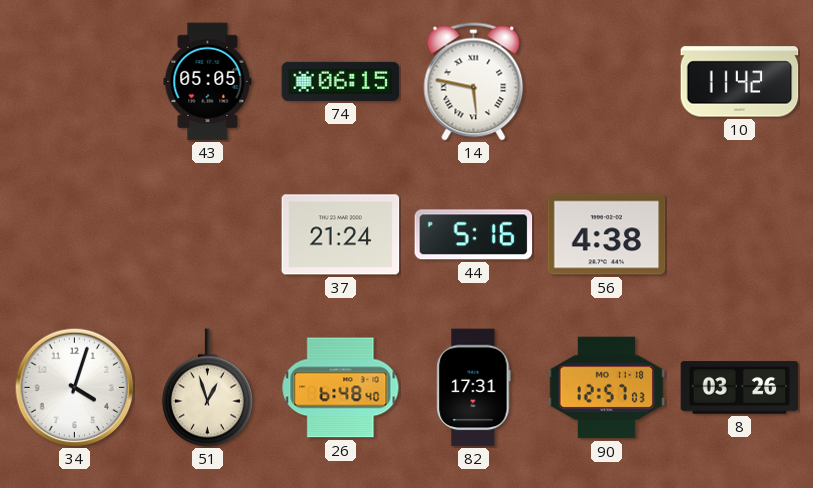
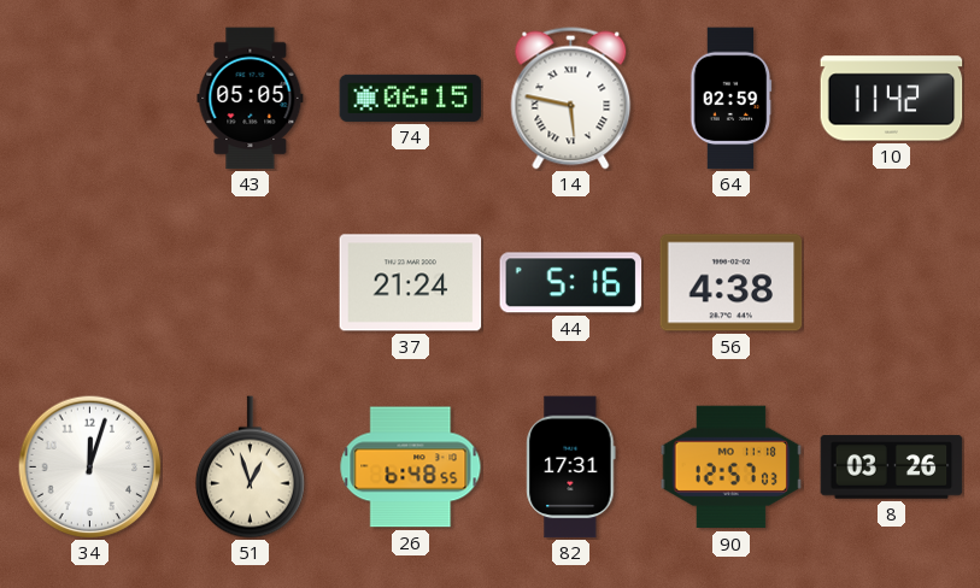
64: none -> 02:59 (732, 99)
34: 4:03 -> 12:03 (89, 466)
26: 6:48:40 -> 6:48:55 (411, 468)
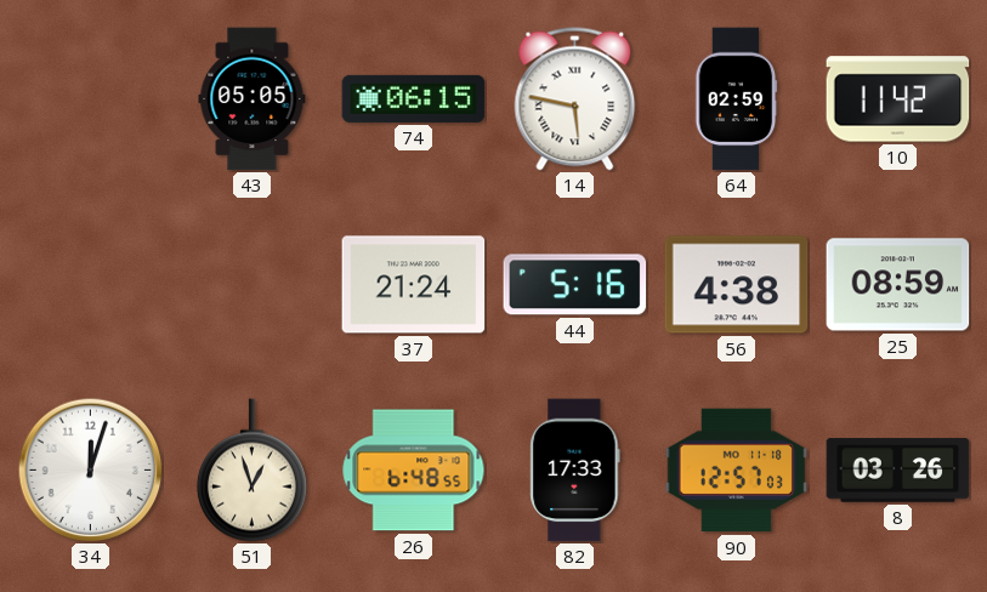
25: none -> 08:59 (898, 285)
82: 17:31 -> 17:33 (575, 471)
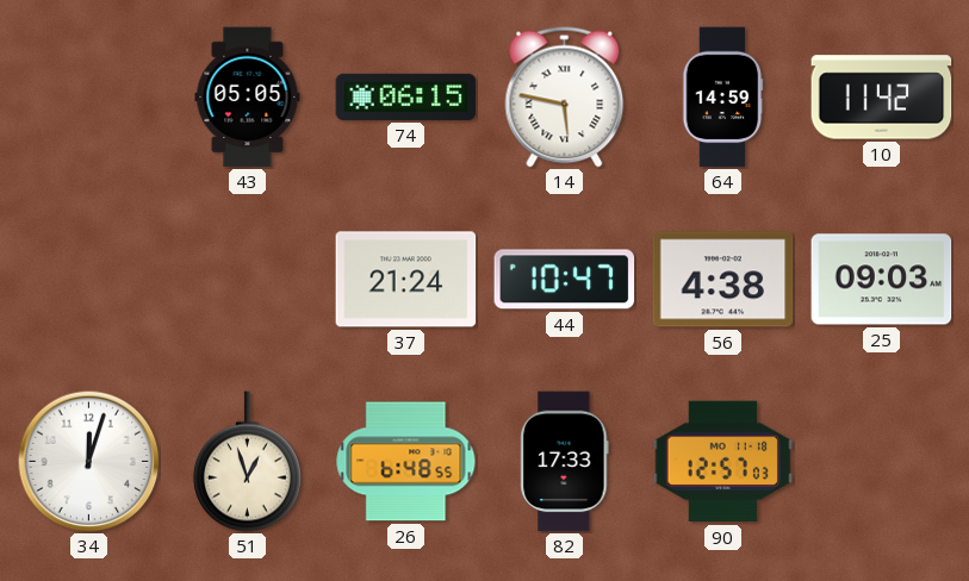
64: 02:59 -> 14:59 (723, 98)
44: 5:16 -> 10:47 (565, 280)
25: 08:59 -> 09:03 (882, 280)
8: 03:26 -> none (898, 471)
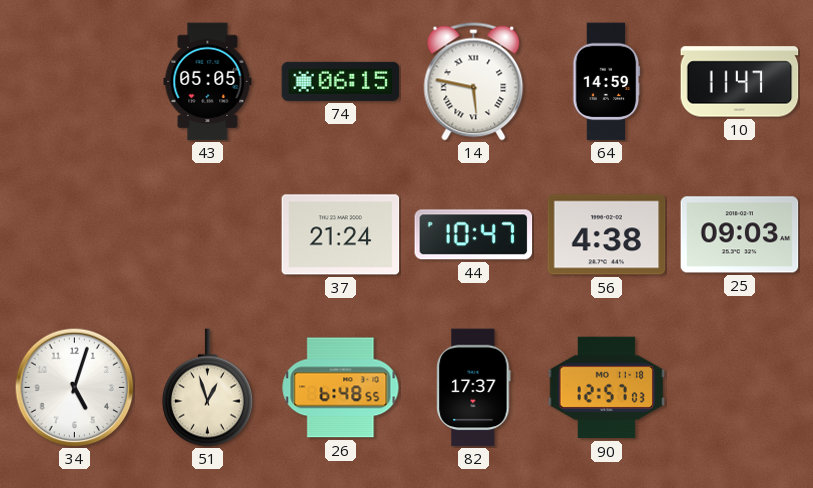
10: 11:42 -> 11:47 (740, 82)
34: 12:03 -> 5:03 (74, 387)
82: 17:33 -> 17:37 (474, 388)
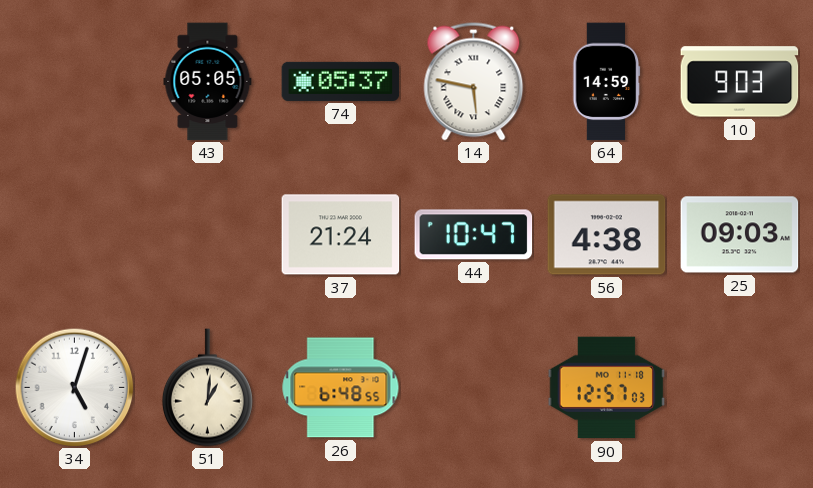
74: 06:15 -> 05:37 (341, 81)
10: 11:47 -> 9:03 (740, 82)
51: 12:57 -> 1:01 (207, 388)
82: 17:37 -> none (474, 388)
